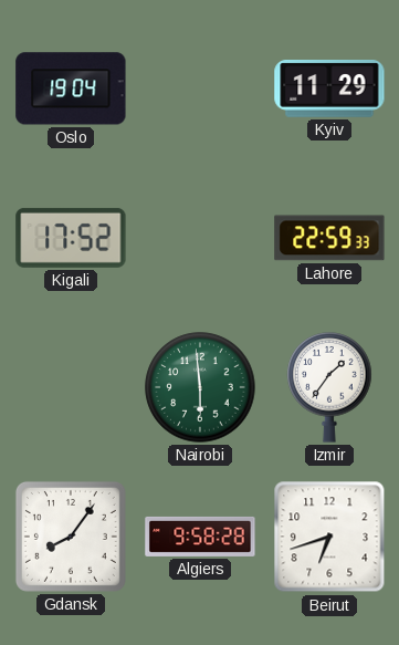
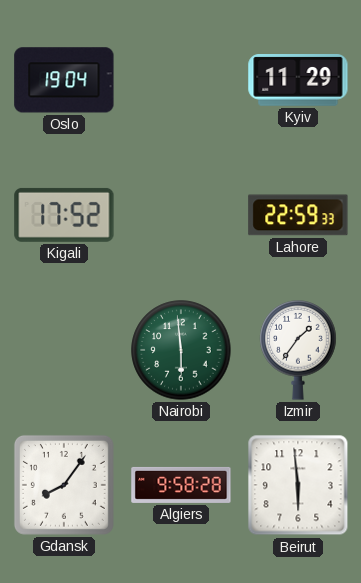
Beirut: 6:42 -> 5:59 (298, 485)
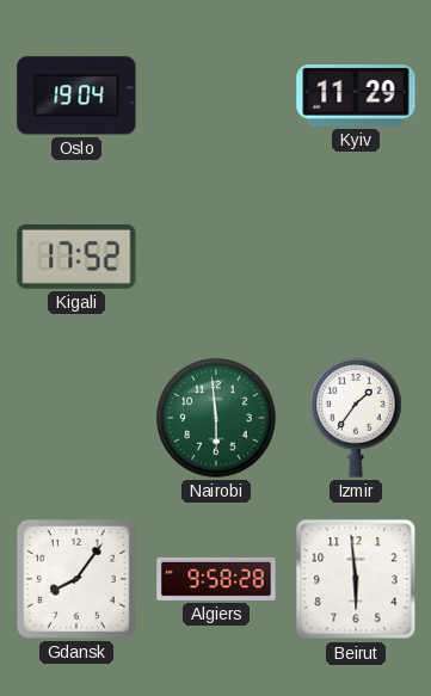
Lahore: 22:59 -> none (298, 215)
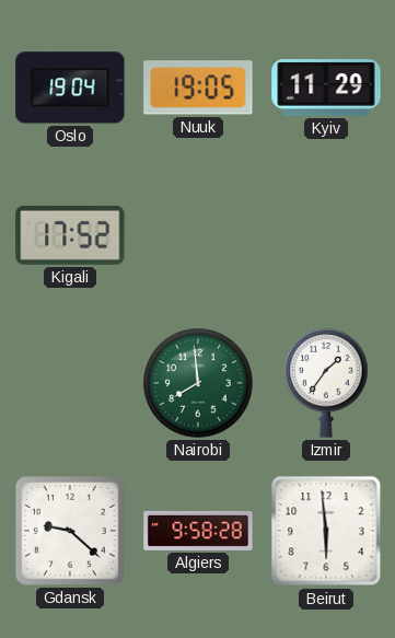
Nuuk: none -> 19:05 (198, 88)
Nairobi: 5:59 -> 7:59 (198, 383)
Gdansk: 8:06 -> 9:22 (70, 531)
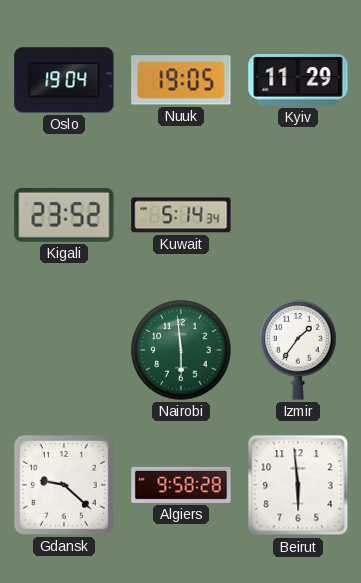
Kigali: 17:52 -> 23:52 (64, 215)
Kuwait: none -> 5:14 (181, 215)
Nairobi: 7:59 -> 5:59 (181, 350)
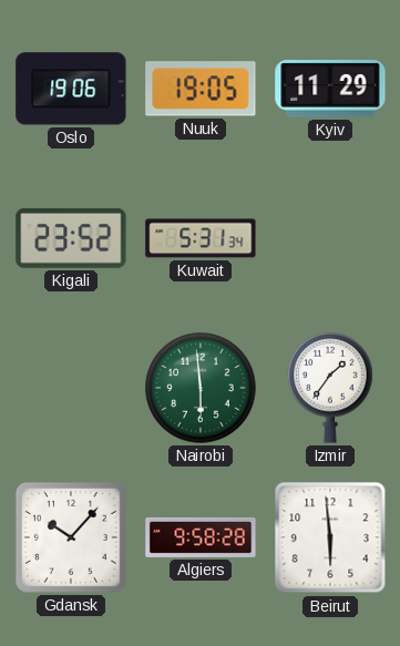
Oslo: 19:04 -> 19:06 (71, 89)
Kuwait: 5:14 -> 5:31 (201, 238)
Gdansk: 9:22 -> 10:07 (71, 537)
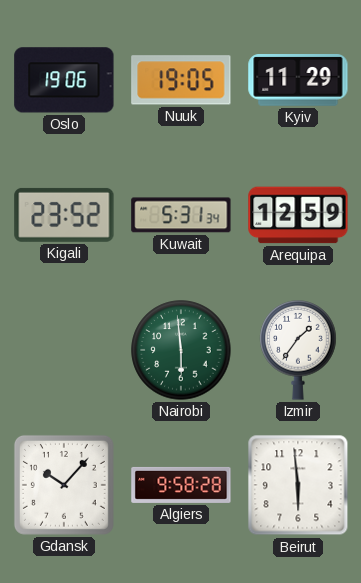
Arequipa: none -> 12:59 (298, 215)
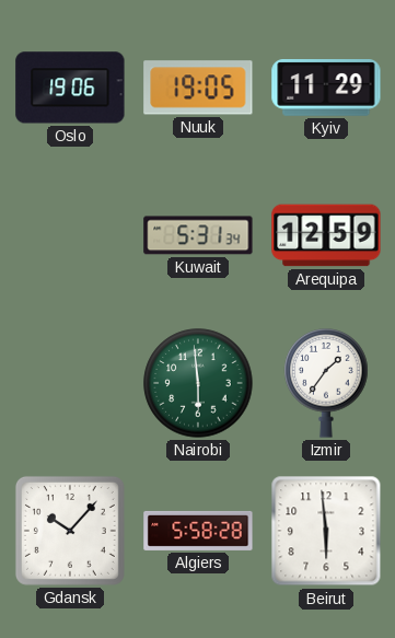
Kigali: 23:52 -> none (64, 215)
Algiers: 9:58 -> 5:58 (198, 531)
